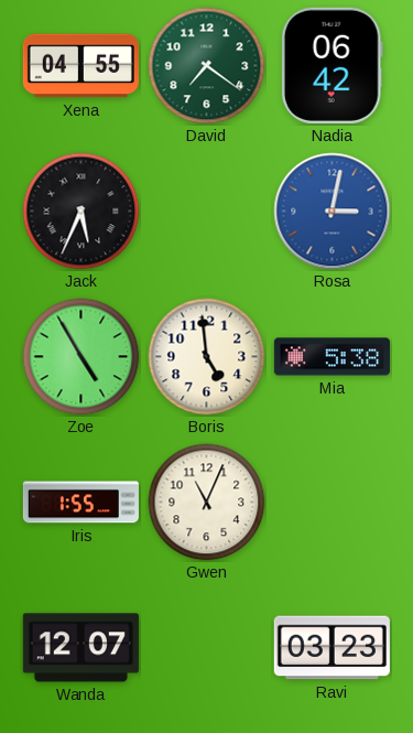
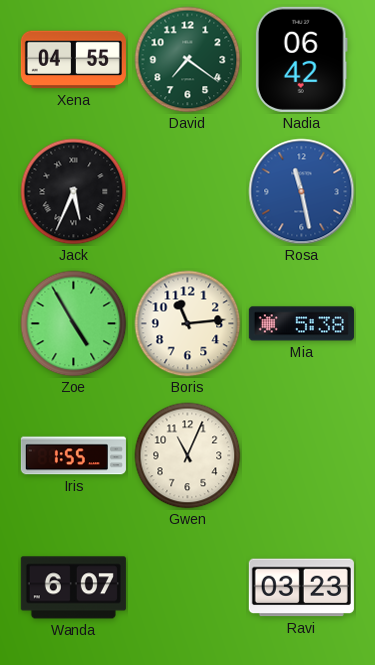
Rosa: 3:02 -> 11:28 (302, 192)
Boris: 4:59 -> 11:14 (188, 324)
Wanda: 12:07 -> 6:07 (73, 588)
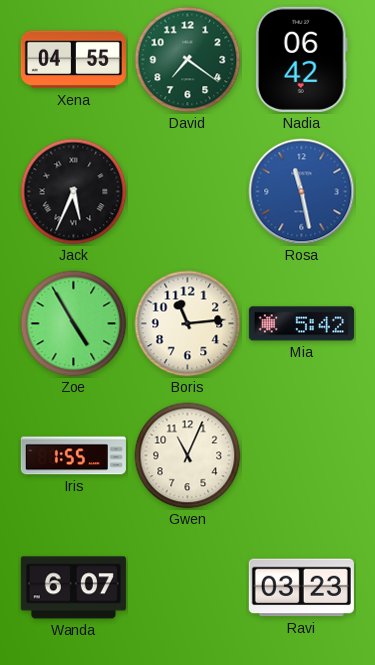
Mia: 5:38 -> 5:42 (301, 324)
